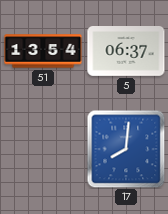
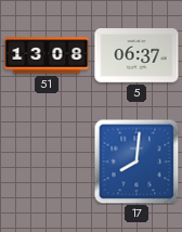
51: 13:54 -> 13:08 (47, 55)
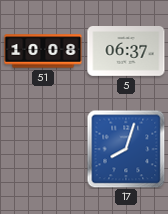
51: 13:08 -> 10:08 (43, 51)
17: 8:01 -> 8:03 (126, 149)
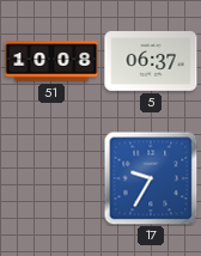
17: 8:03 -> 9:35 (151, 178)
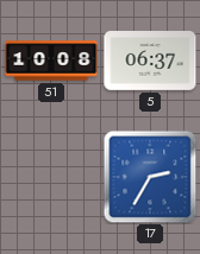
17: 9:35 -> 2:35 (150, 177)
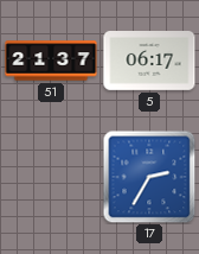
51: 10:08 -> 21:37 (51, 61)
5: 06:37 -> 06:17 (149, 62)
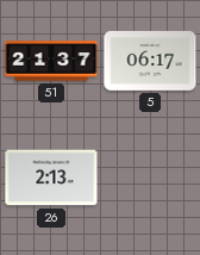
26: none -> 2:13 (51, 178)
17: 2:35 -> none (149, 177)
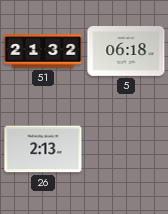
51: 21:37 -> 21:32 (43, 51)
5: 06:17 -> 06:18 (126, 52)
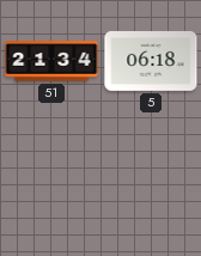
51: 21:32 -> 21:34 (51, 61)
26: 2:13 -> none (43, 149)
